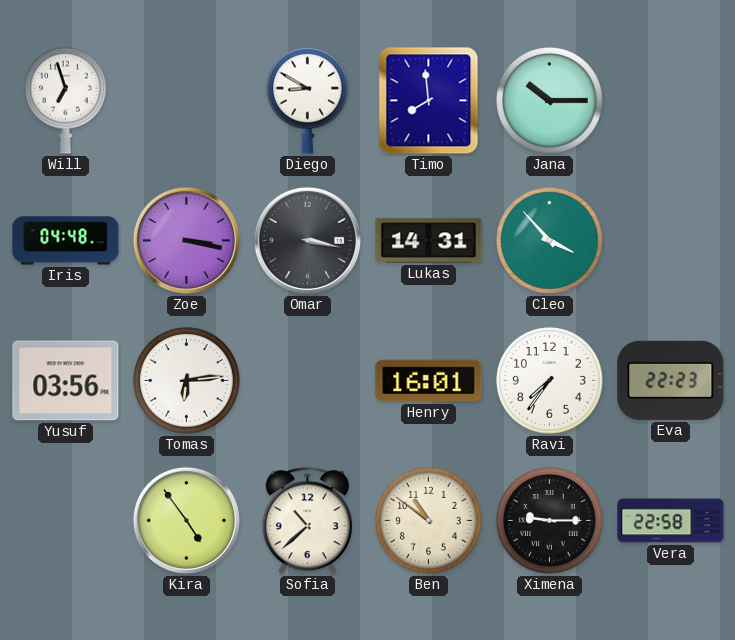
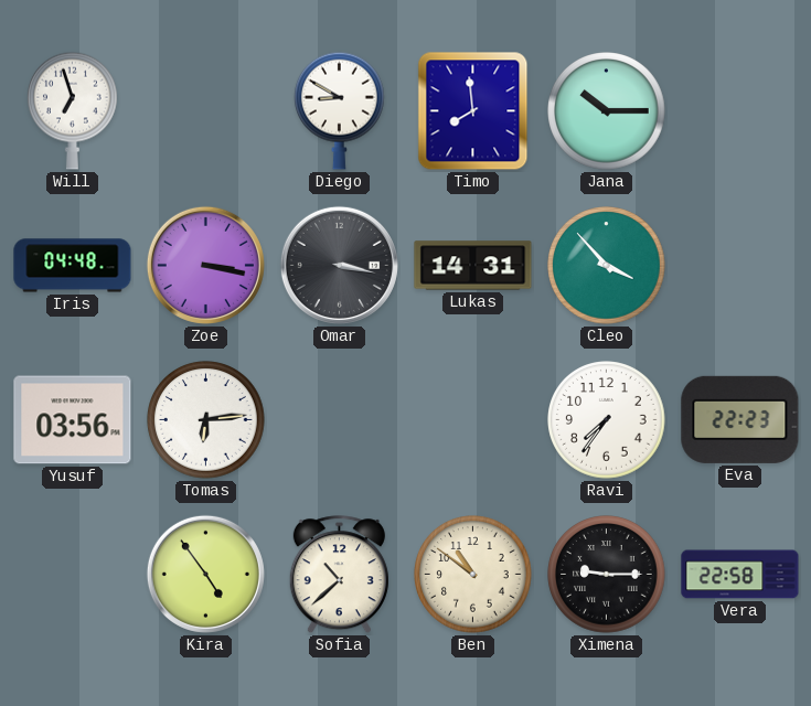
Henry: 16:01 -> none (429, 381)
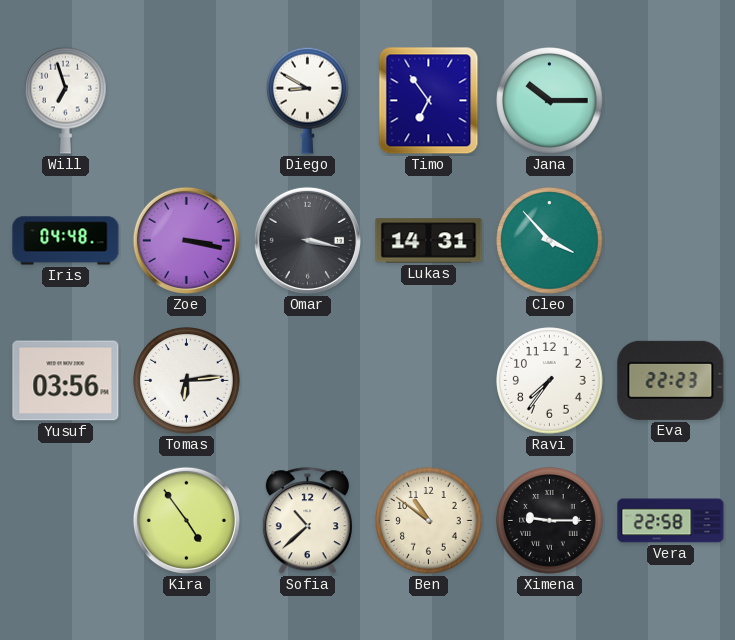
Timo: 7:59 -> 6:54 (429, 101)
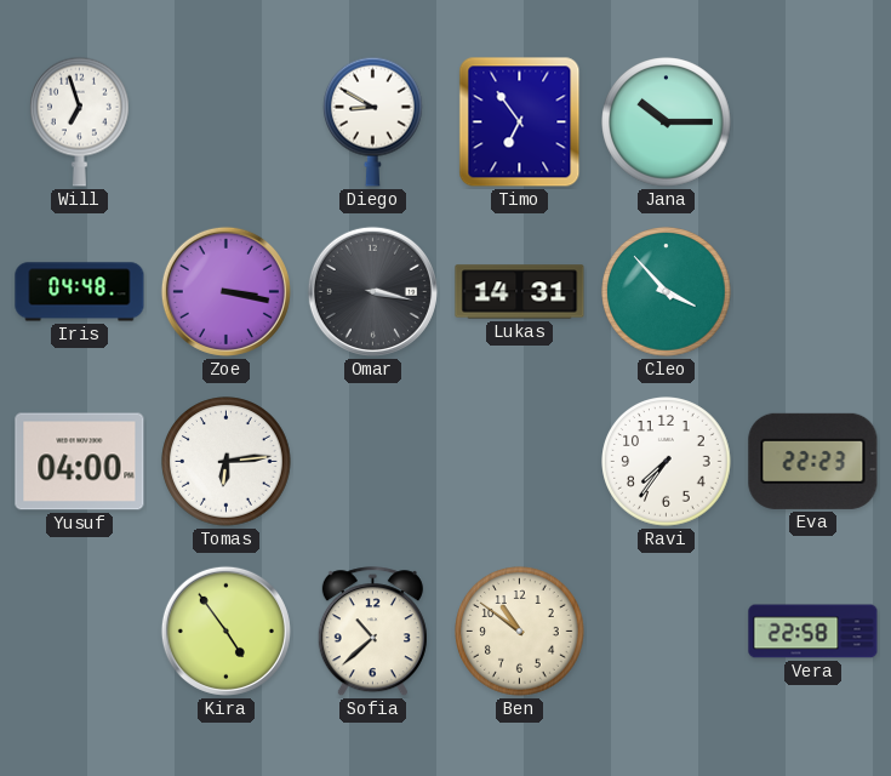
Yusuf: 03:56 -> 04:00 (80, 462)
Ximena: 9:15 -> none (550, 521)
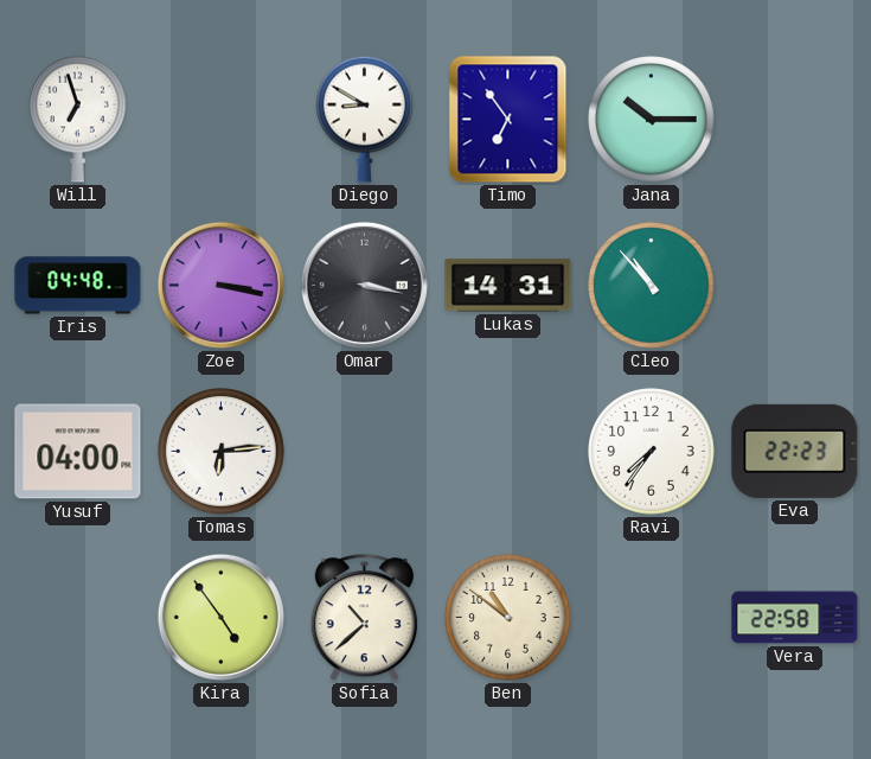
Cleo: 3:53 -> 10:53 (652, 286)
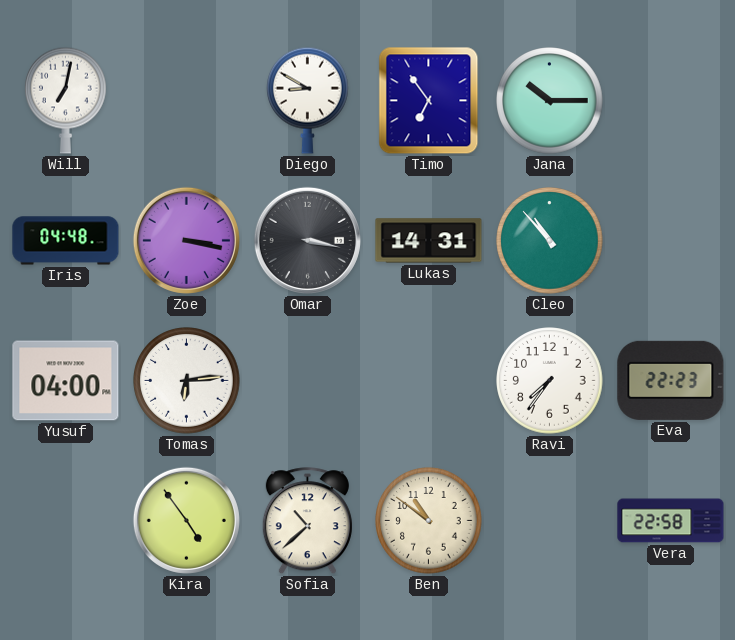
Will: 6:57 -> 7:02 (66, 100)
